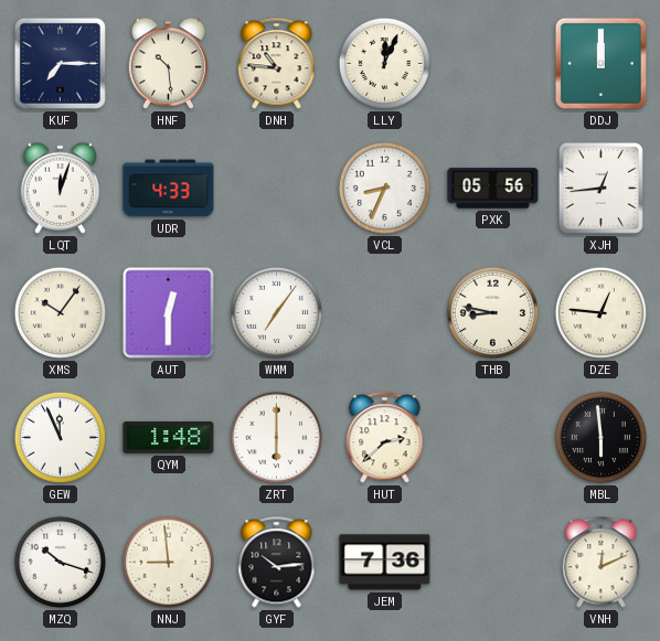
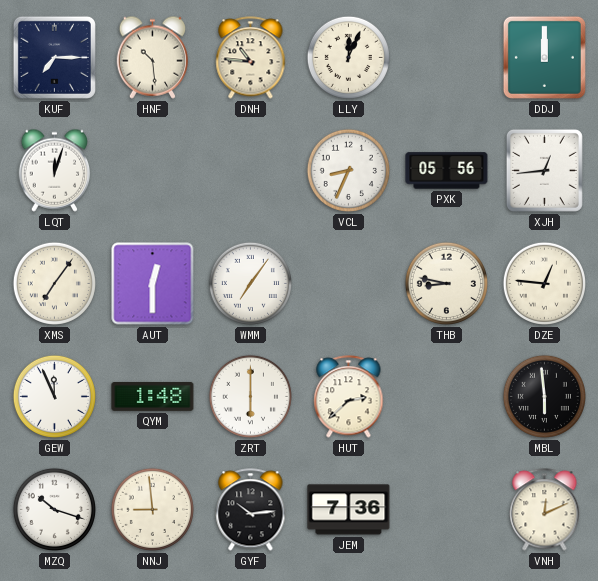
UDR: 4:33 -> none (169, 189)
XMS: 10:06 -> 7:06 (54, 283)
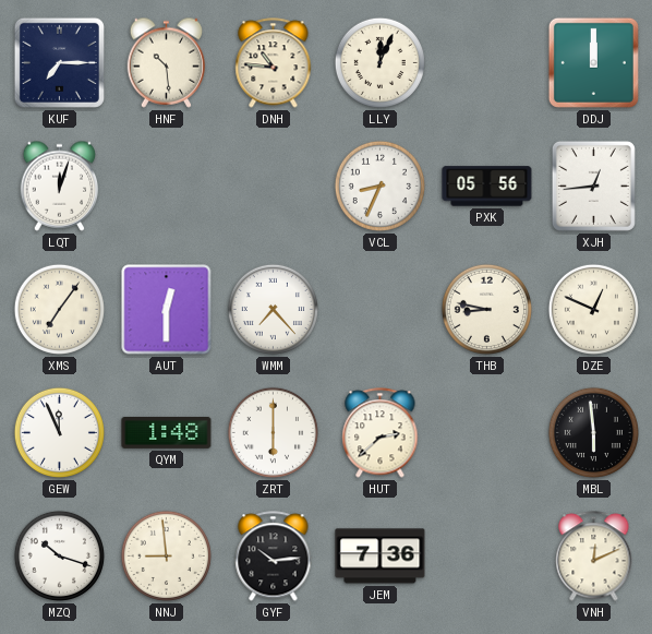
WMM: 7:06 -> 7:23 (273, 309)
DZE: 12:46 -> 12:49 (593, 309)
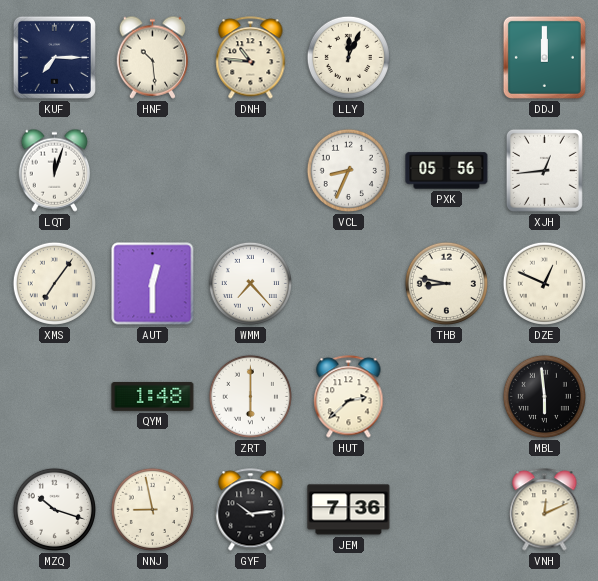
GEW: 11:56 -> none (59, 432)
NNJ: 8:59 -> 8:58 (152, 509)
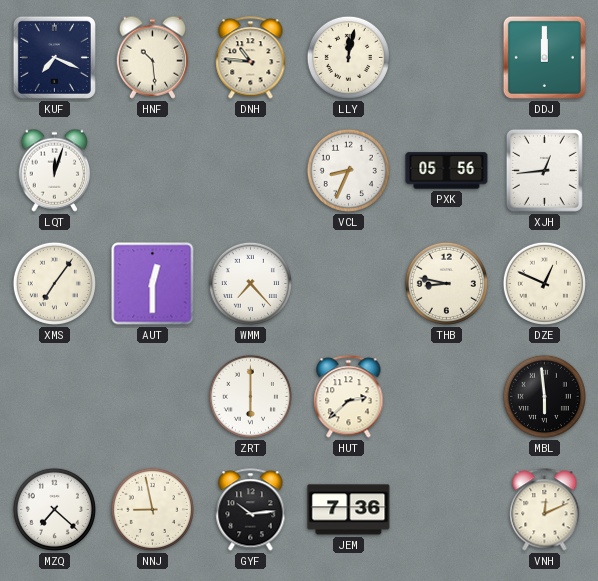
KUF: 7:15 -> 7:19 (54, 57)
LLY: 12:04 -> 12:02 (348, 57)
QYM: 1:48 -> none (153, 396)
MZQ: 10:18 -> 7:22 (54, 509)
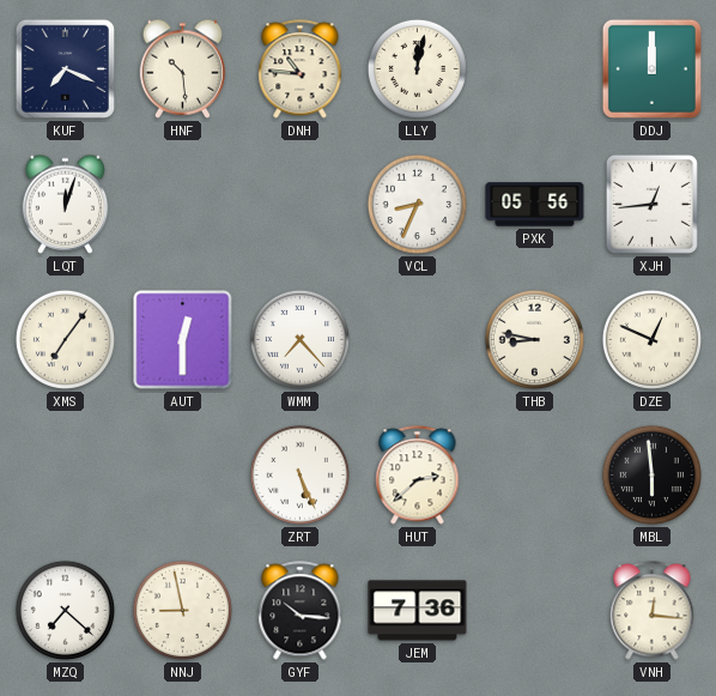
ZRT: 6:00 -> 5:26 (299, 474)
GYF: 10:14 -> 10:16 (301, 611)
VNH: 12:11 -> 12:16 (653, 611)
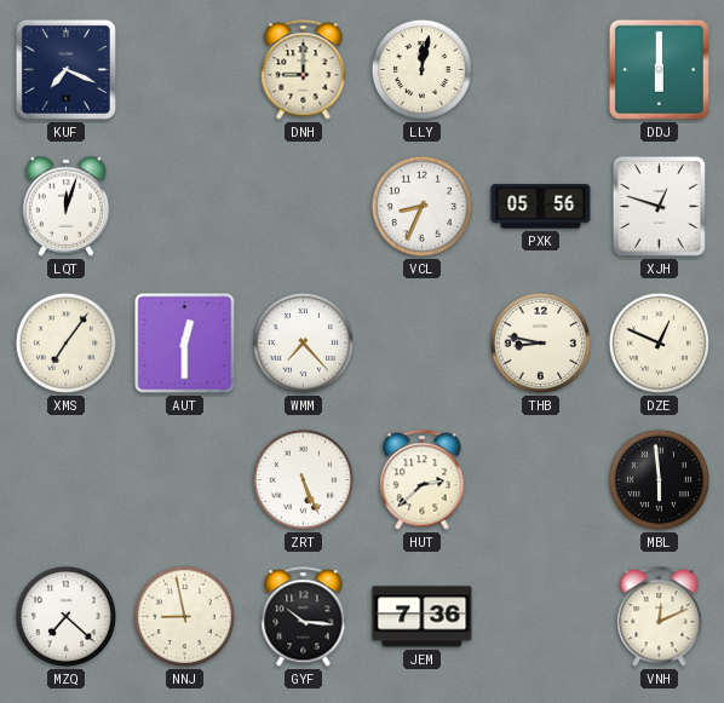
HNF: 10:29 -> none (183, 68)
DNH: 10:46 -> 9:00 (304, 70)
DDJ: 12:00 -> 6:00 (659, 69)
XJH: 12:44 -> 12:48 (659, 206)
VNH: 12:16 -> 12:11 (660, 617)
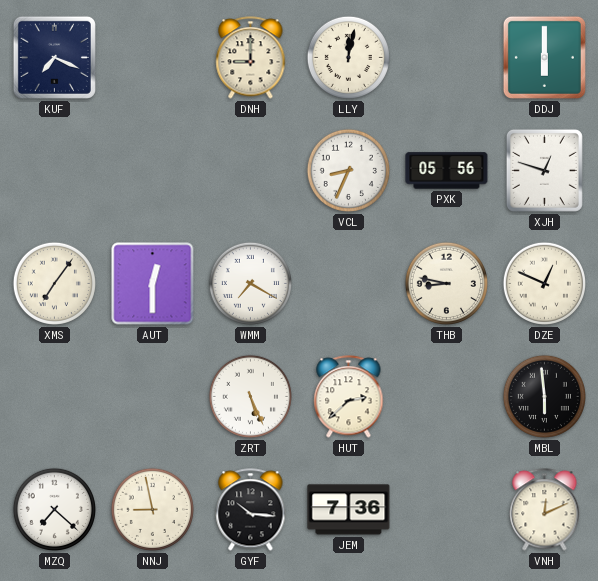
LQT: 12:03 -> none (67, 206)
WMM: 7:23 -> 7:20 (250, 283)
